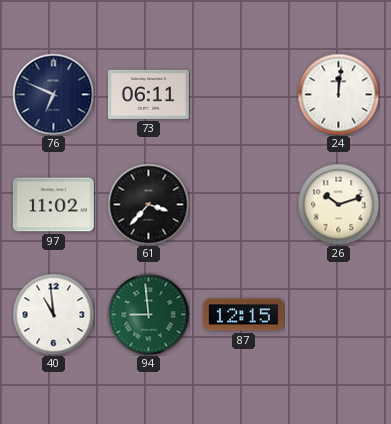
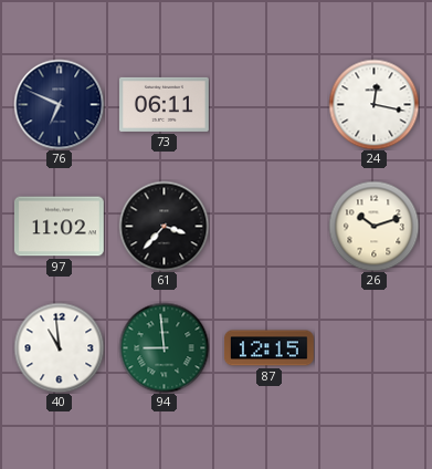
24: 12:01 -> 12:17 (373, 104)
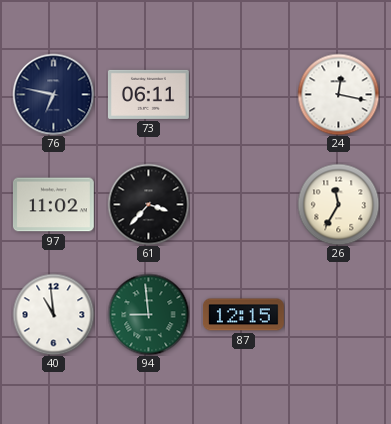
76: 6:49 -> 6:47 (53, 94)
26: 10:12 -> 11:35 (338, 204)
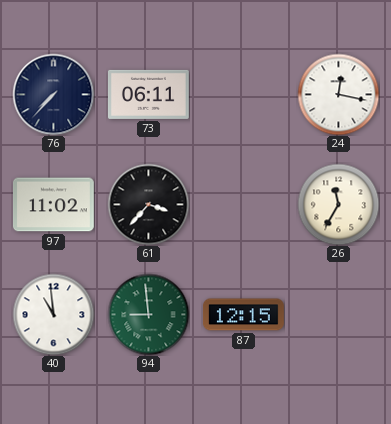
76: 6:47 -> 7:37 (53, 94)
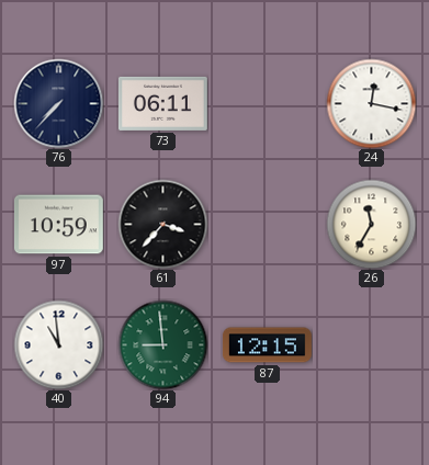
97: 11:02 -> 10:59 (58, 225)
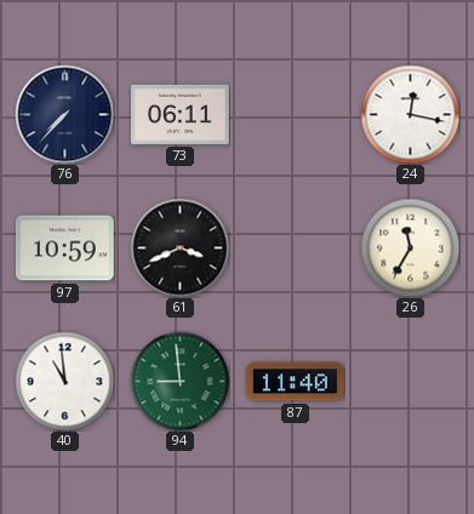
61: 3:37 -> 3:41 (179, 247)
87: 12:15 -> 11:40 (295, 382)
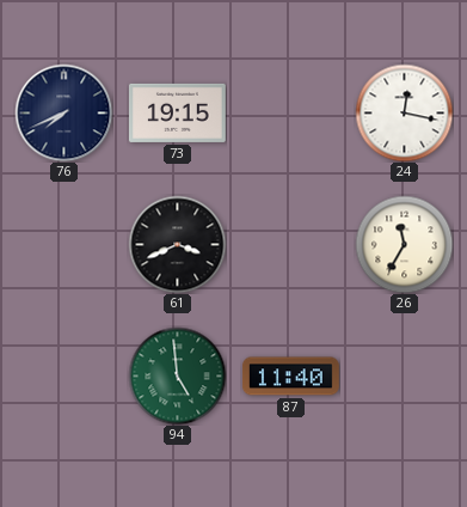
76: 7:37 -> 7:41 (63, 112)
73: 06:11 -> 19:15 (177, 112)
97: 10:59 -> none (64, 249)
40: 10:59 -> none (64, 381)
94: 8:59 -> 4:59 (177, 375)
